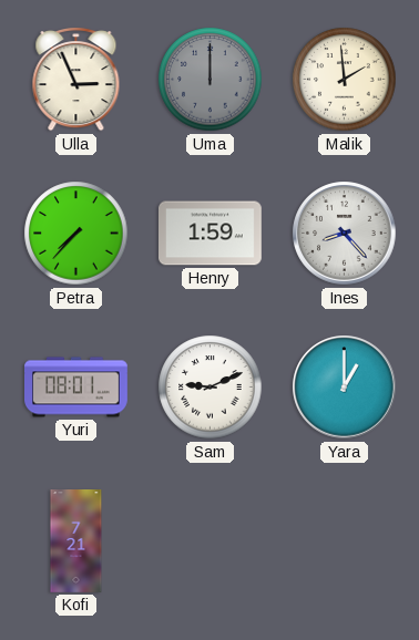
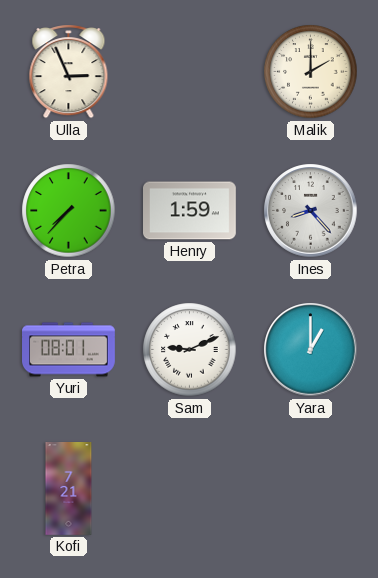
Uma: 12:00 -> none (211, 80)
Malik: 1:59 -> 2:00 (311, 72)
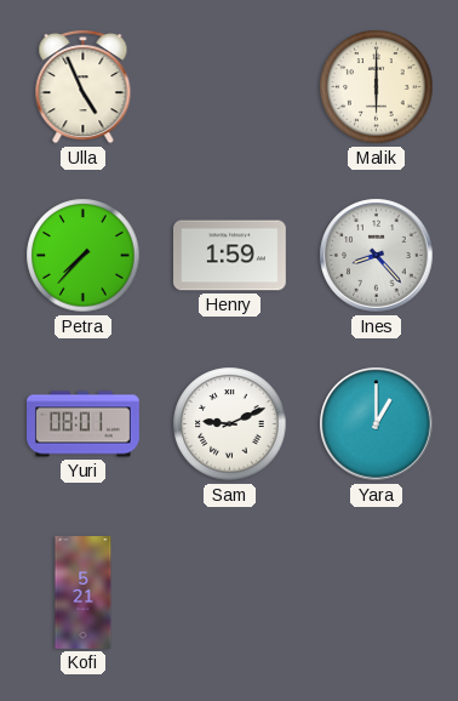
Ulla: 2:56 -> 4:56 (84, 87)
Malik: 2:00 -> 6:00 (377, 87)
Kofi: 7:21 -> 5:21 (84, 593)
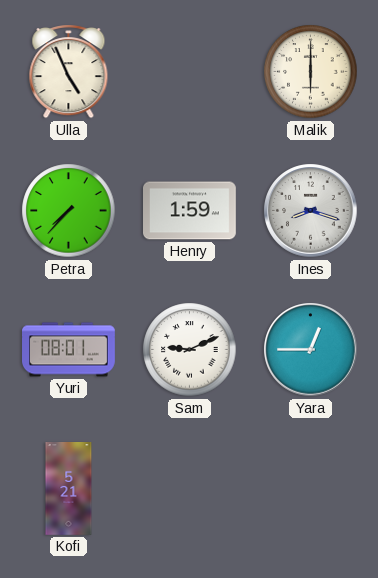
Ines: 8:23 -> 8:18 (311, 211)
Yara: 1:00 -> 12:45 (311, 350)
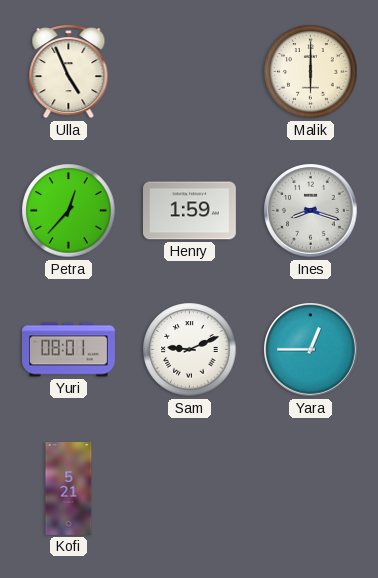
Petra: 7:37 -> 12:37 (69, 211)
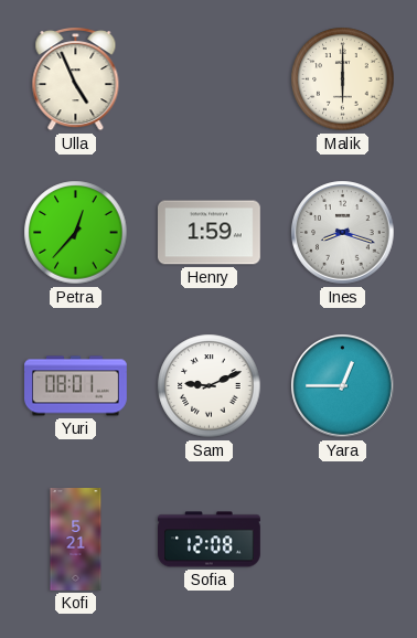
Sofia: none -> 12:08 (210, 540)
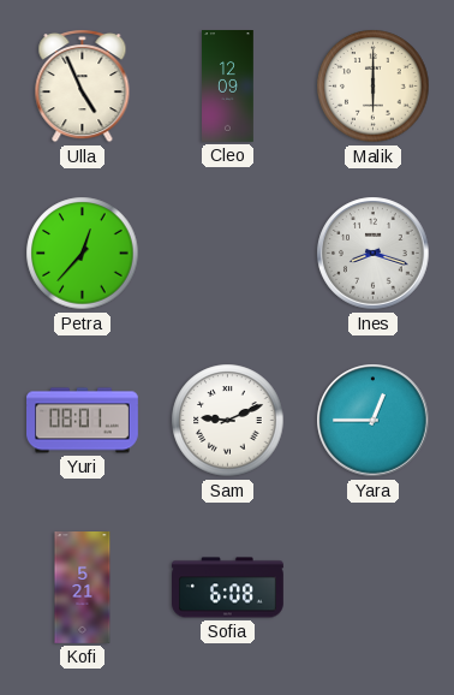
Cleo: none -> 12:09 (228, 87)
Henry: 1:59 -> none (210, 233)
Sofia: 12:08 -> 6:08 (228, 588)
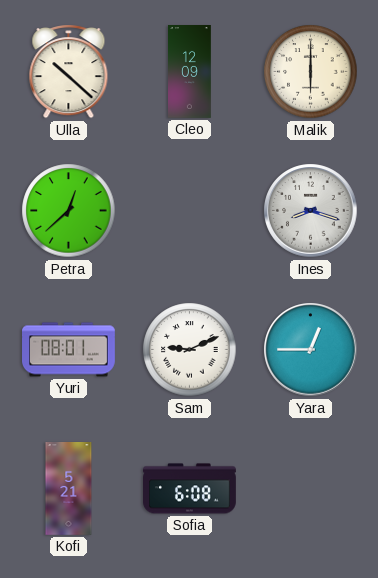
Ulla: 4:56 -> 10:22 (69, 72)
Petra: 12:37 -> 12:38 (69, 211)
